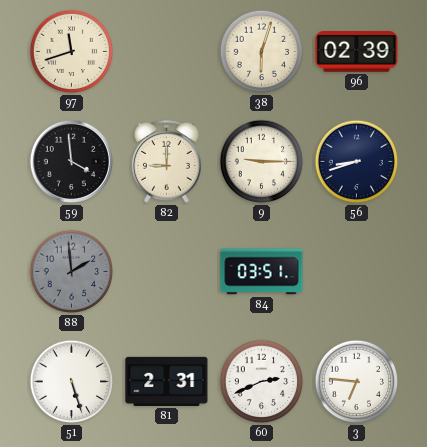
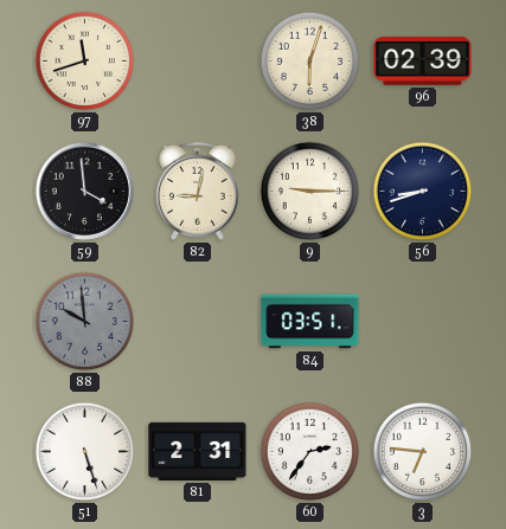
82: 9:00 -> 9:02 (198, 192)
88: 1:59 -> 9:59 (85, 322)
60: 2:41 -> 2:36 (310, 452)
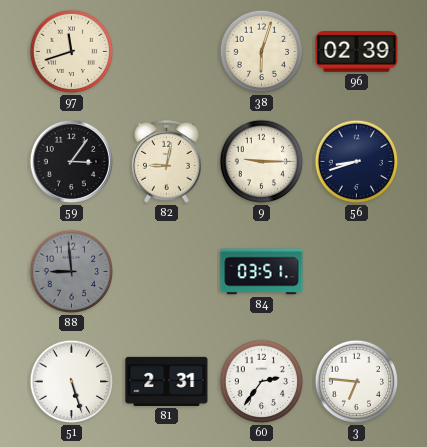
59: 3:59 -> 3:06 (71, 161)
88: 9:59 -> 8:59 (72, 272)
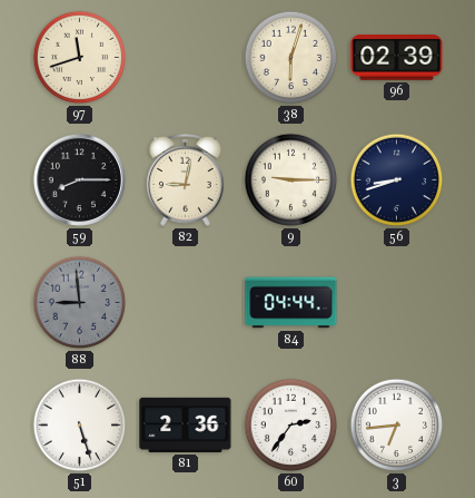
59: 3:06 -> 8:15 (79, 179)
84: 03:51 -> 04:44 (291, 303)
81: 2:31 -> 2:36 (186, 424)
3: 6:46 -> 6:44 (397, 426)
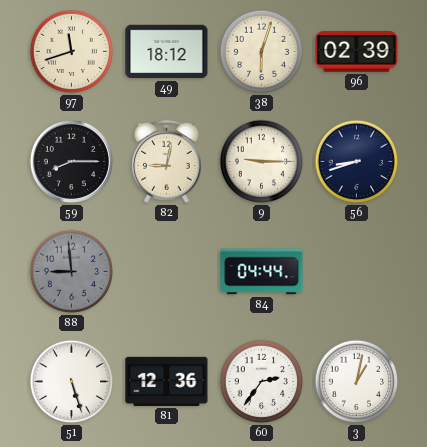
49: none -> 18:12 (167, 52)
81: 2:36 -> 12:36 (167, 381)
3: 6:44 -> 1:02 (357, 382)
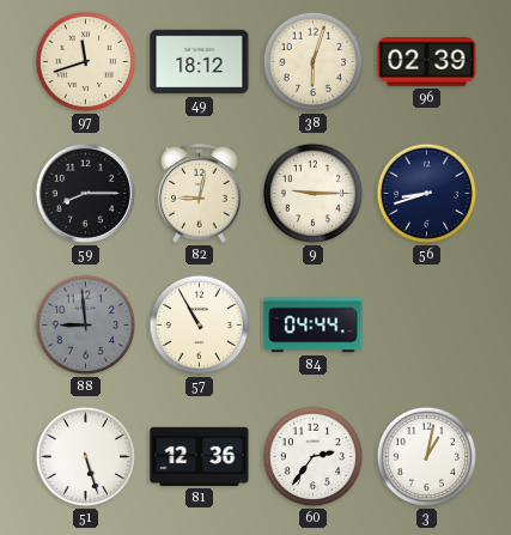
57: none -> 10:55 (200, 326)
